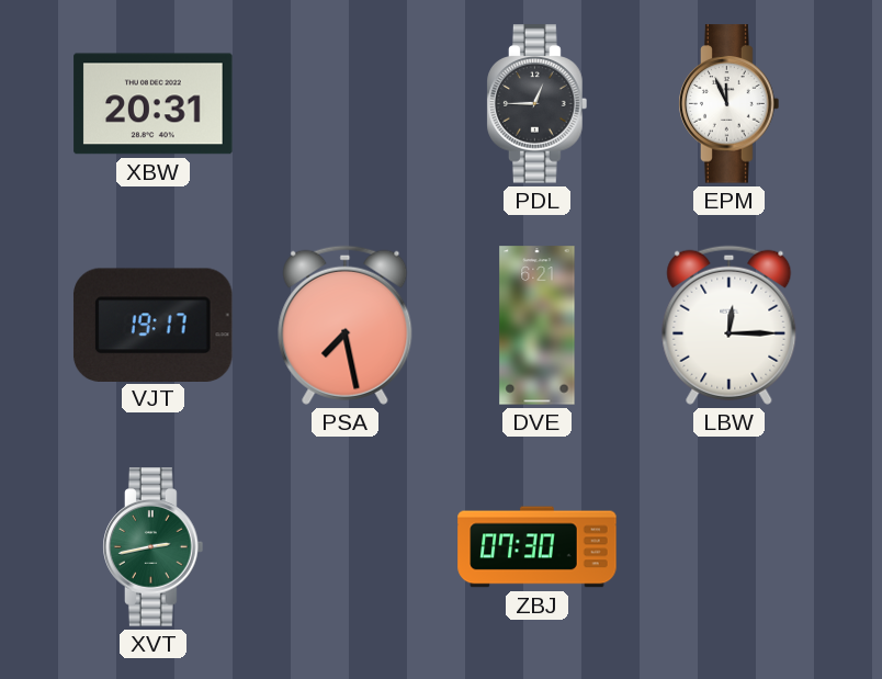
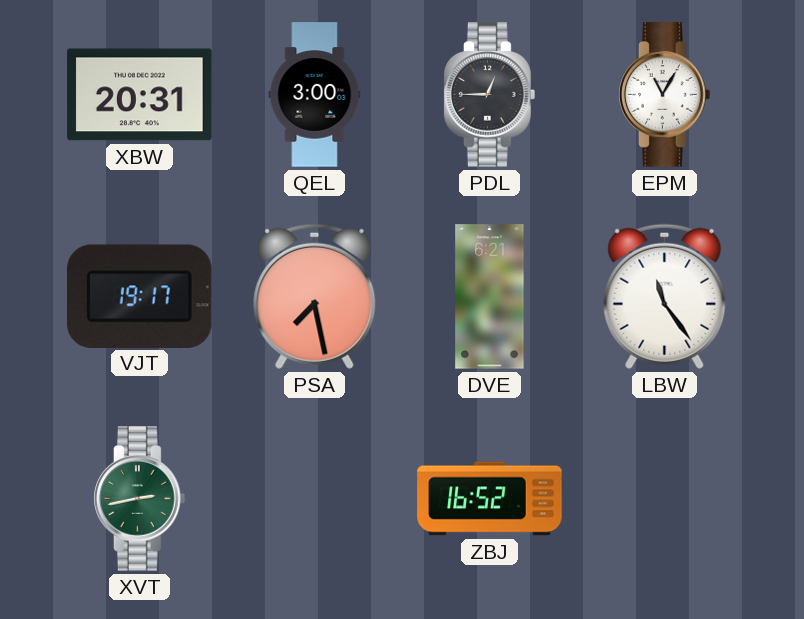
QEL: none -> 3:00 (315, 95)
EPM: 11:56 -> 11:05 (665, 95)
LBW: 12:15 -> 11:24 (665, 296)
ZBJ: 07:30 -> 16:52 (490, 499)
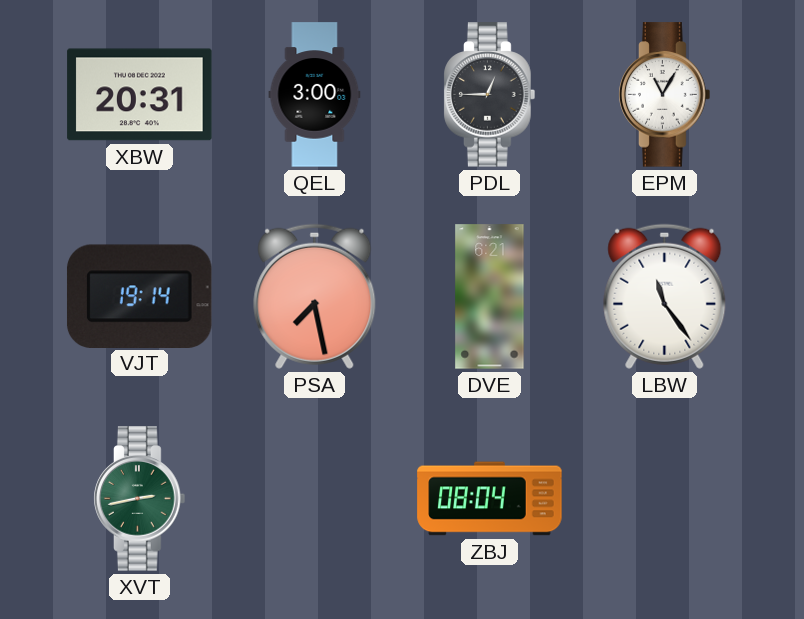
VJT: 19:17 -> 19:14 (140, 296)
ZBJ: 16:52 -> 08:04 (490, 499)
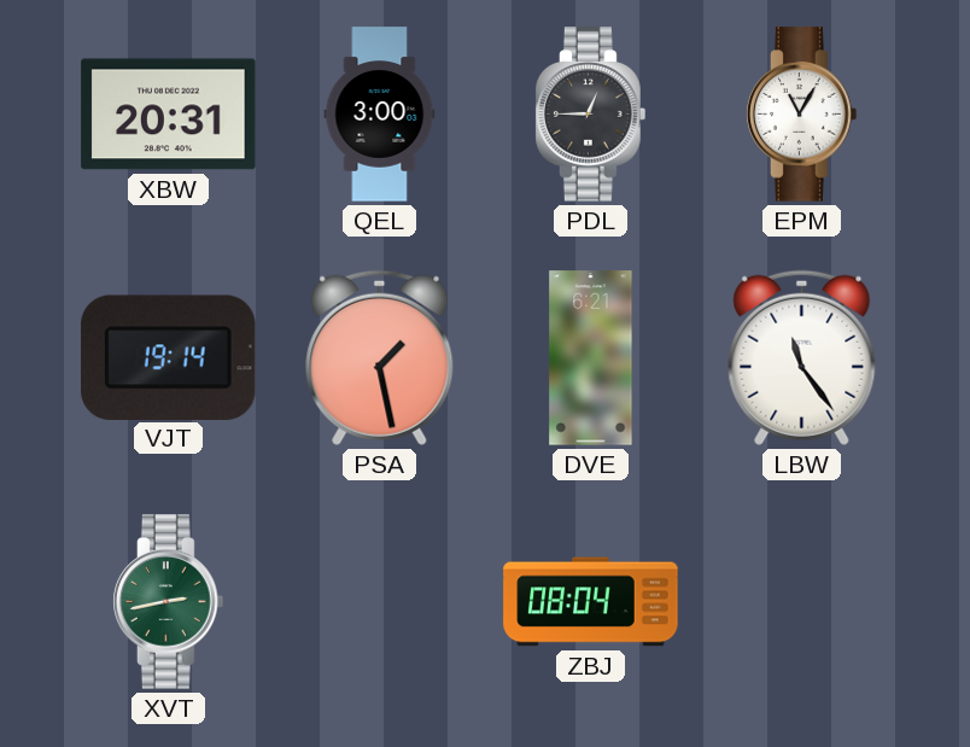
PSA: 7:28 -> 1:28 (380, 357)
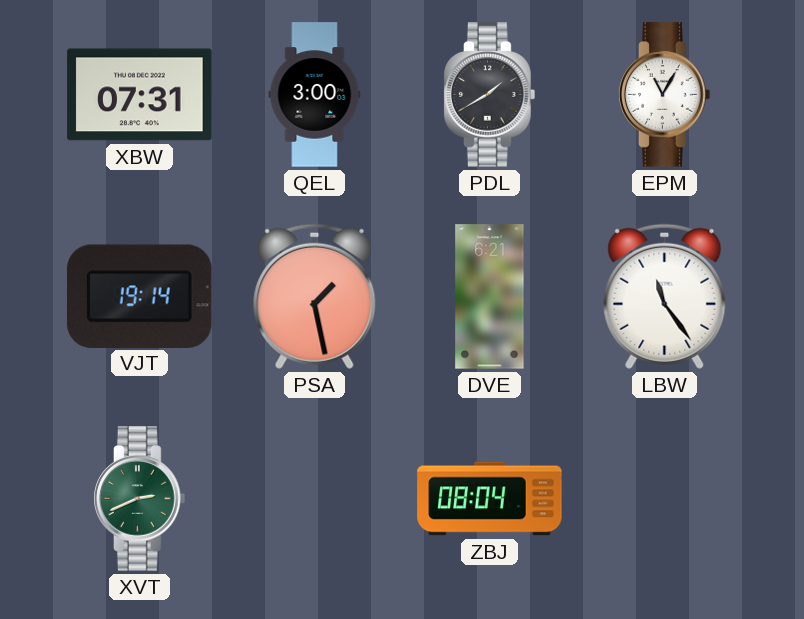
XBW: 20:31 -> 07:31 (140, 95)
PDL: 12:45 -> 1:40 (490, 95)
XVT: 2:43 -> 2:41 (140, 499)
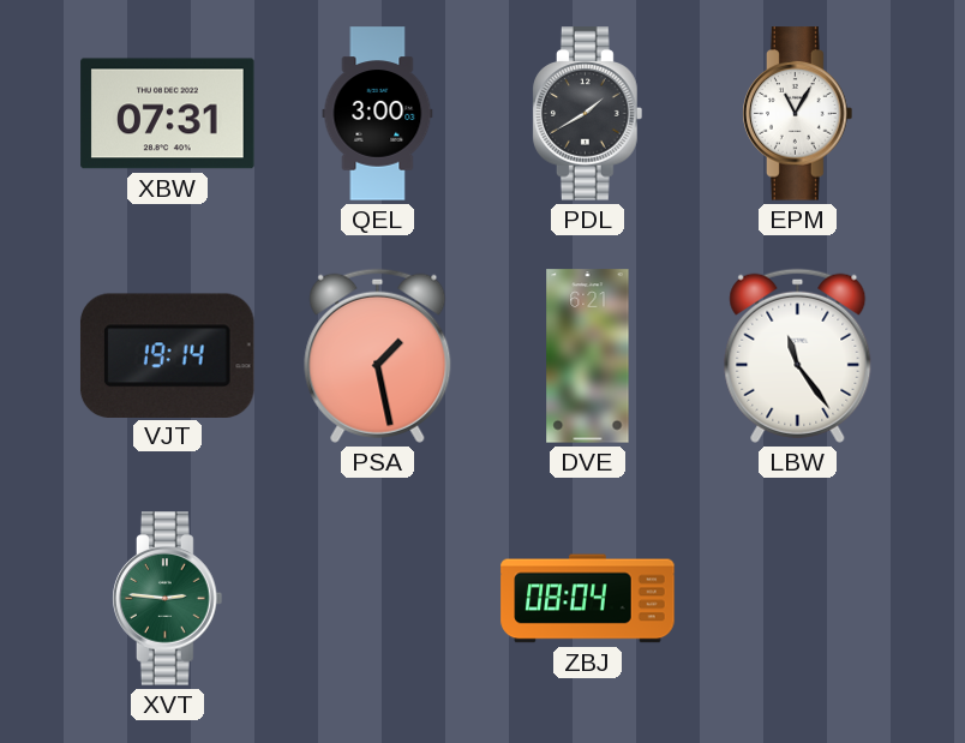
XVT: 2:41 -> 2:46 (168, 599)
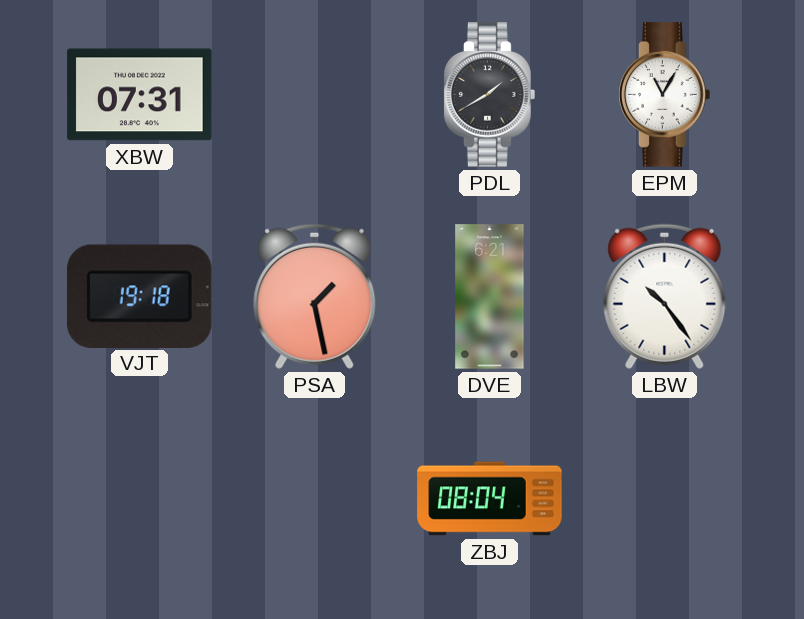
QEL: 3:00 -> none (378, 114)
VJT: 19:14 -> 19:18 (140, 296)
LBW: 11:24 -> 10:24 (665, 296)
XVT: 2:46 -> none (168, 599)
